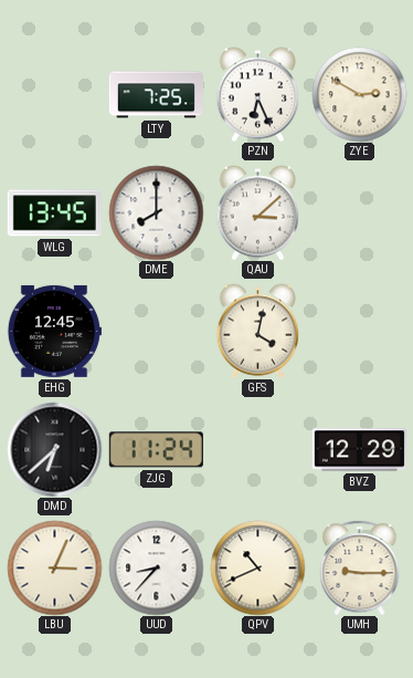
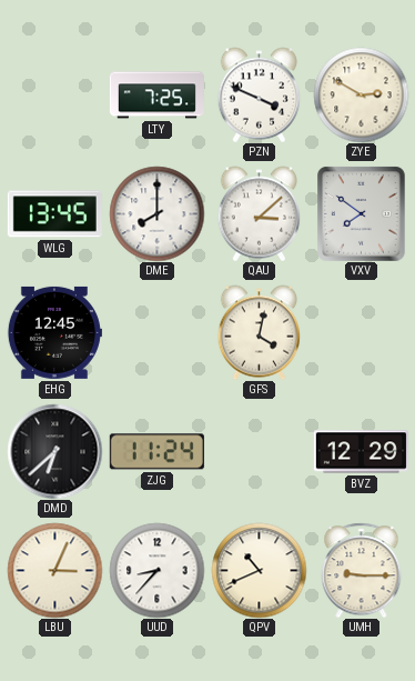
PZN: 6:26 -> 3:49 (260, 94)
VXV: none -> 7:51 (362, 214)
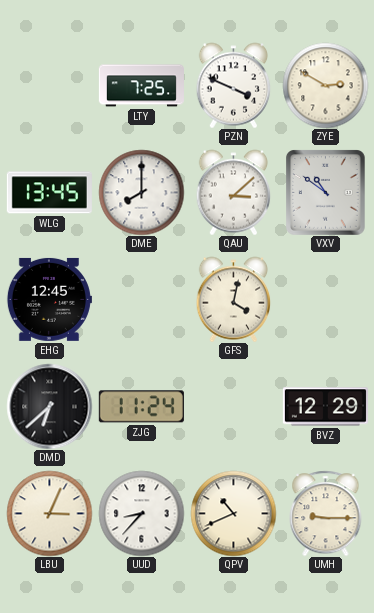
VXV: 7:51 -> 10:51 (326, 193)
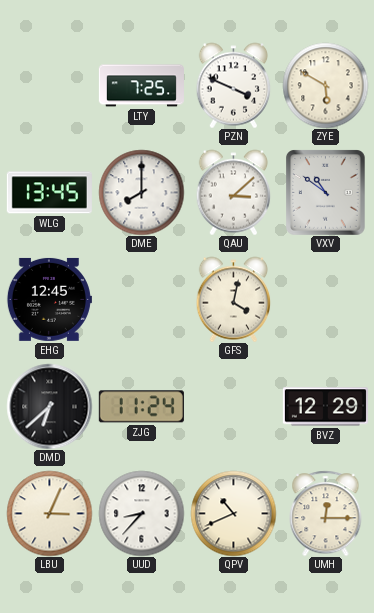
ZYE: 2:50 -> 5:50 (325, 85)
UMH: 9:15 -> 12:15 (326, 513)
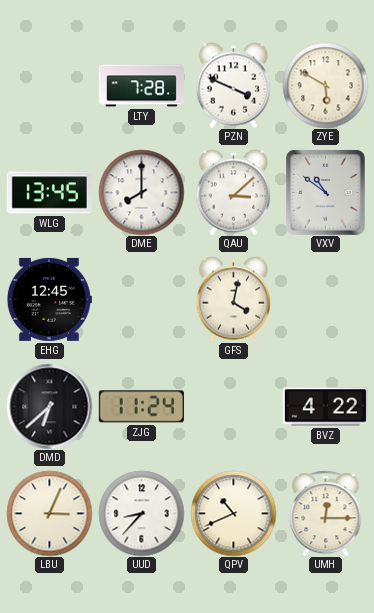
LTY: 7:25 -> 7:28 (141, 86)
BVZ: 12:29 -> 4:22 (325, 407)
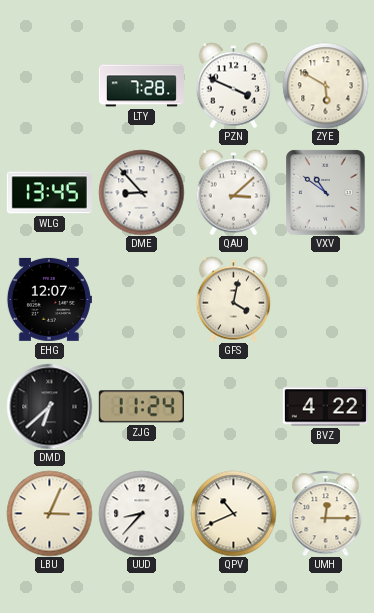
DME: 8:00 -> 8:53 (141, 192)
EHG: 12:45 -> 12:07 (49, 299)
